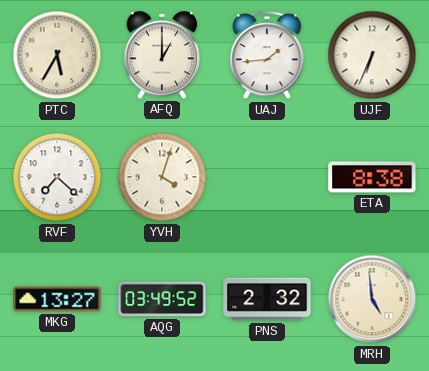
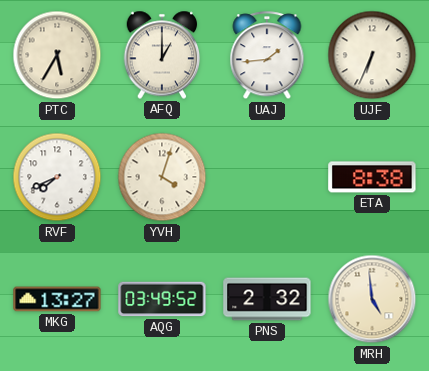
RVF: 7:22 -> 7:41 (57, 177)
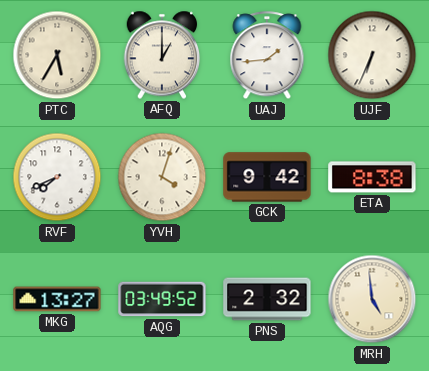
GCK: none -> 9:42 (267, 177)
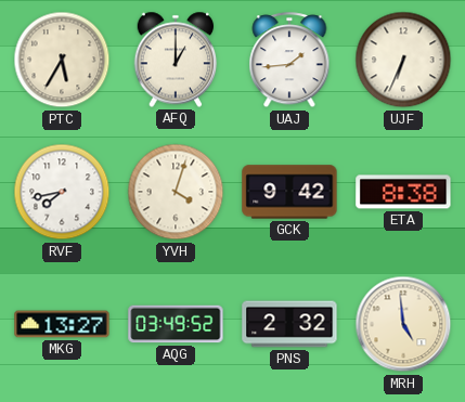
RVF: 7:41 -> 7:43 (62, 192)
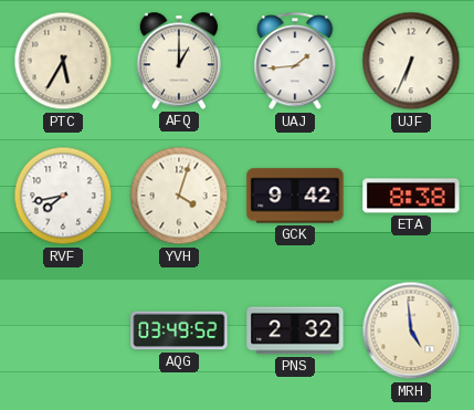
MKG: 13:27 -> none (62, 324)
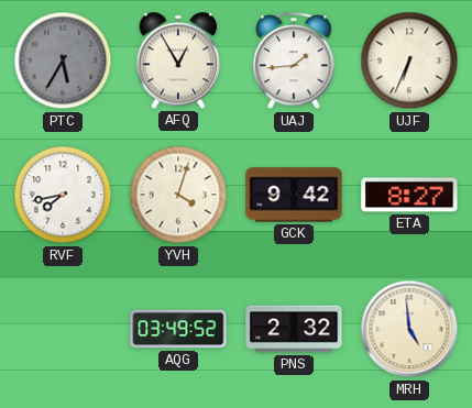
PTC dial: cream -> grey (63, 60)
AFQ: 1:00 -> 12:55 (178, 60)
ETA: 8:38 -> 8:27 (409, 195)
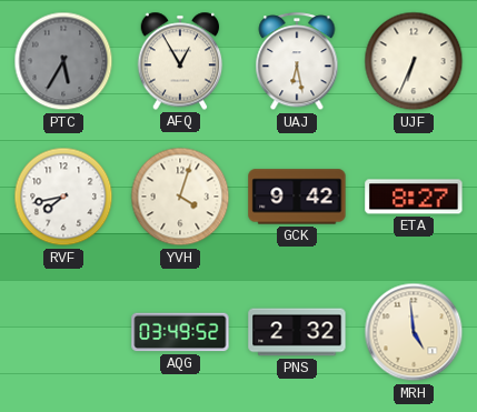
UAJ: 1:44 -> 6:28 (297, 62)
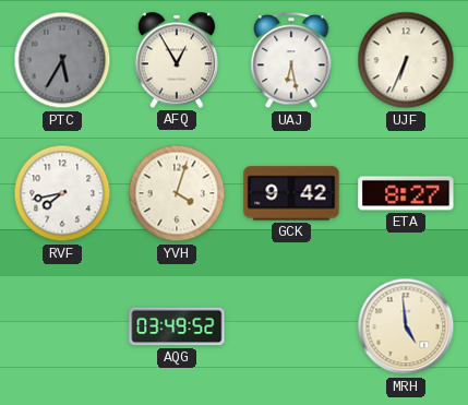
PNS: 2:32 -> none (297, 332)
